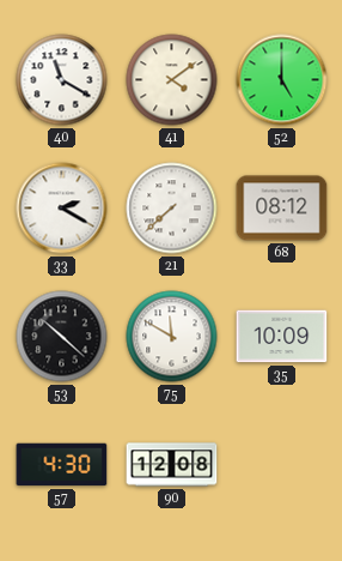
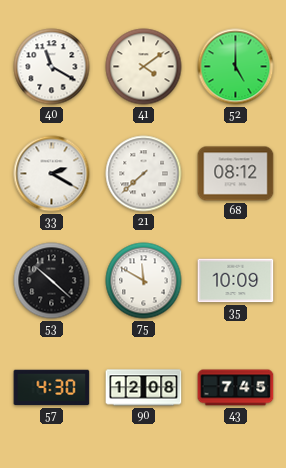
43: none -> 7:45 (236, 388)
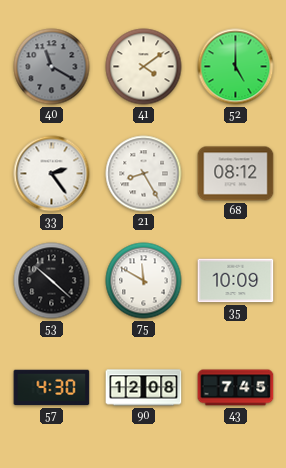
40 dial: white -> grey (52, 67)
33: 2:20 -> 2:24 (52, 174)
21: 7:38 -> 8:25 (144, 174)
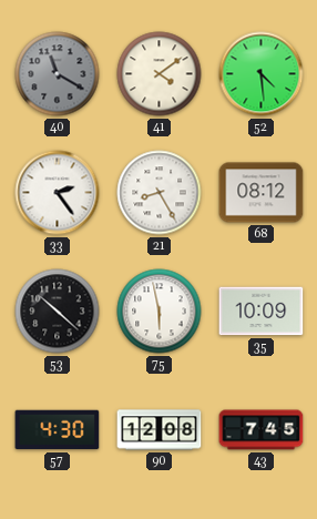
52: 5:00 -> 4:29 (262, 74)
75: 11:50 -> 5:58 (160, 312)
